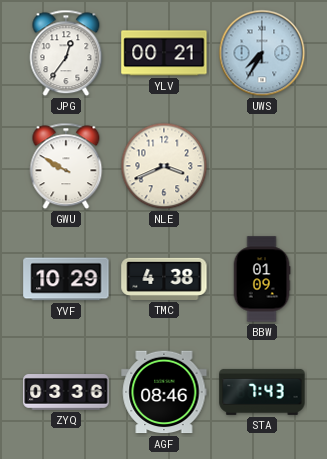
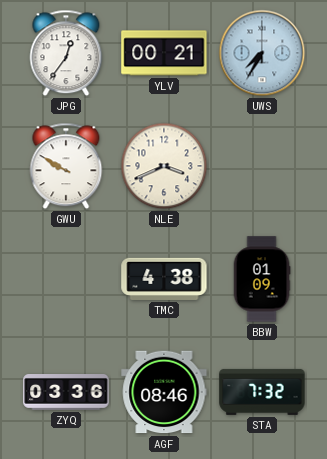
YVF: 10:29 -> none (66, 279)
STA: 7:43 -> 7:32 (262, 392)
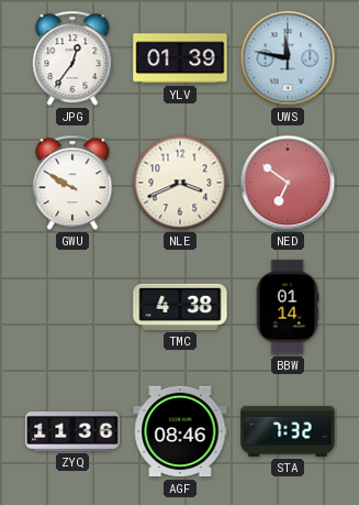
YLV: 00:21 -> 01:39 (180, 58)
UWS: 7:35 -> 11:47 (288, 58)
NED: none -> 6:51 (288, 183)
BBW: 01:09 -> 01:14 (288, 307)
ZYQ: 03:36 -> 11:36 (72, 432)
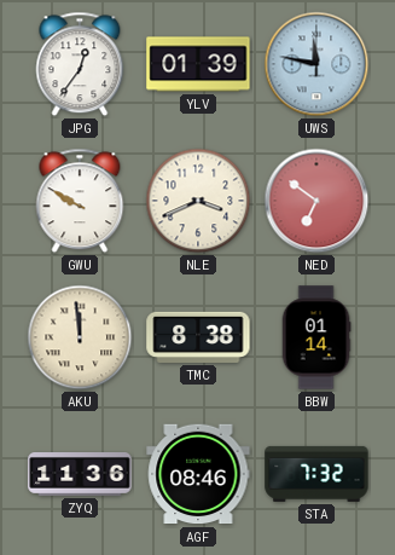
AKU: none -> 11:59 (80, 337)
TMC: 4:38 -> 8:38 (198, 337)
